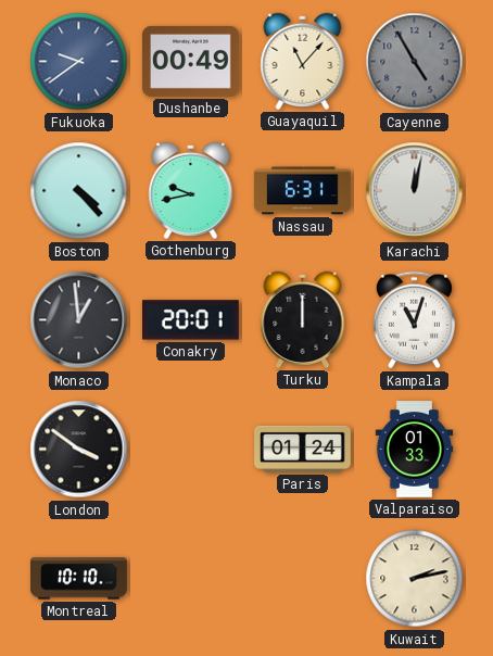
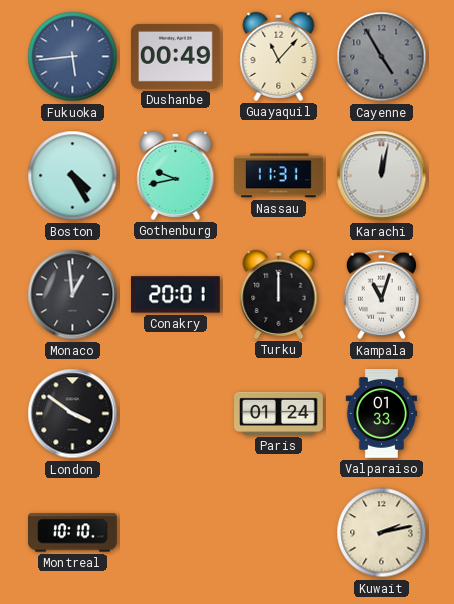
Fukuoka: 9:39 -> 5:44 (73, 57)
Boston: 4:23 -> 4:25 (73, 176)
Nassau: 6:31 -> 11:31 (279, 176)
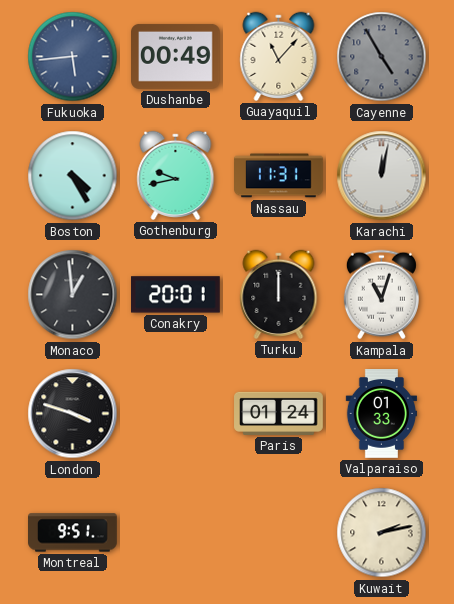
London: 3:51 -> 3:48 (73, 414)
Montreal: 10:10 -> 9:51 (73, 533)
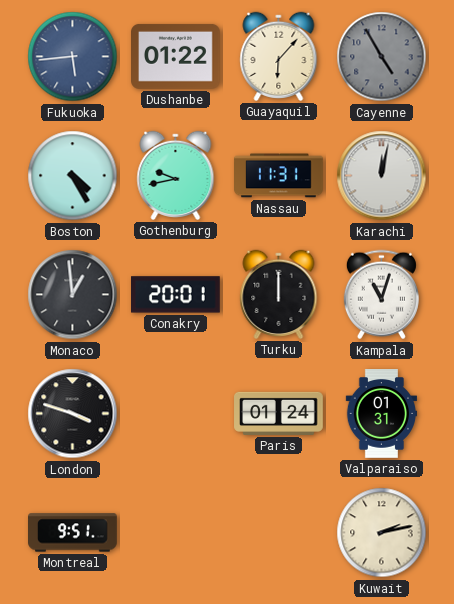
Dushanbe: 00:49 -> 01:22 (176, 56)
Guayaquil: 11:07 -> 6:07 (279, 56)
Valparaiso: 01:33 -> 01:31 (382, 414)
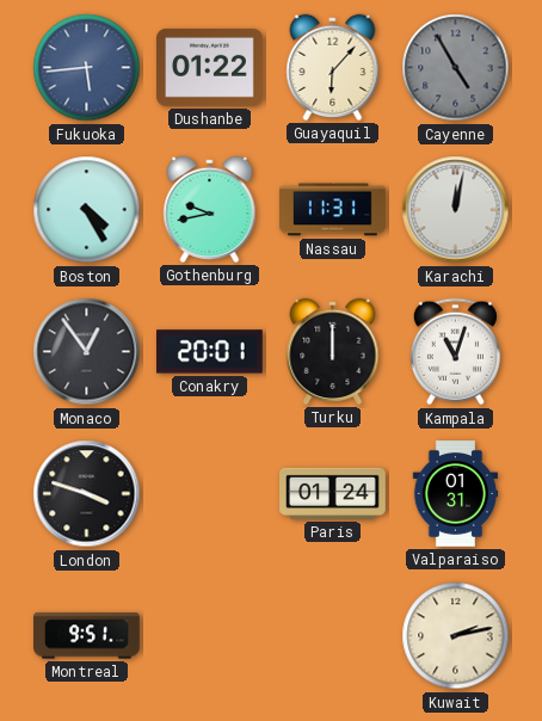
Monaco: 12:59 -> 12:54 (87, 352)
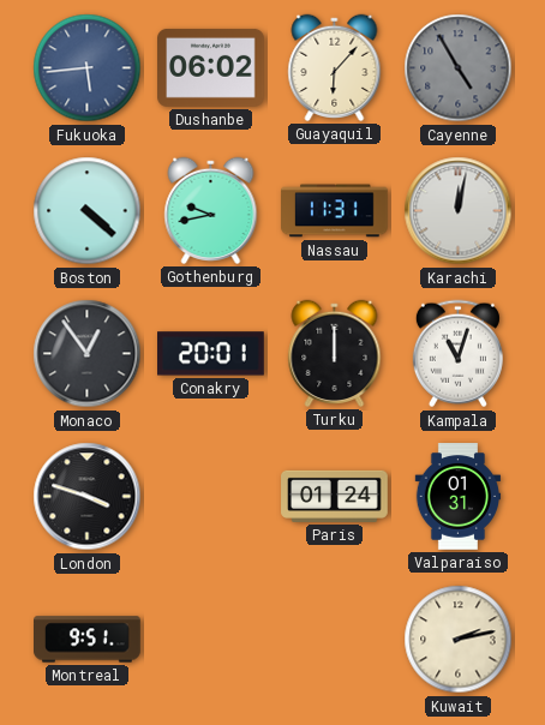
Dushanbe: 01:22 -> 06:02 (211, 67)
Boston: 4:25 -> 4:22 (88, 211)
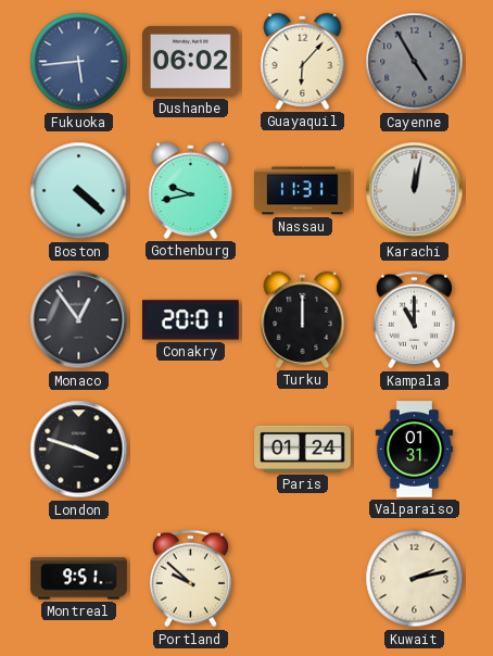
Kampala: 11:03 -> 11:00 (414, 320)
Portland: none -> 9:52 (190, 579)
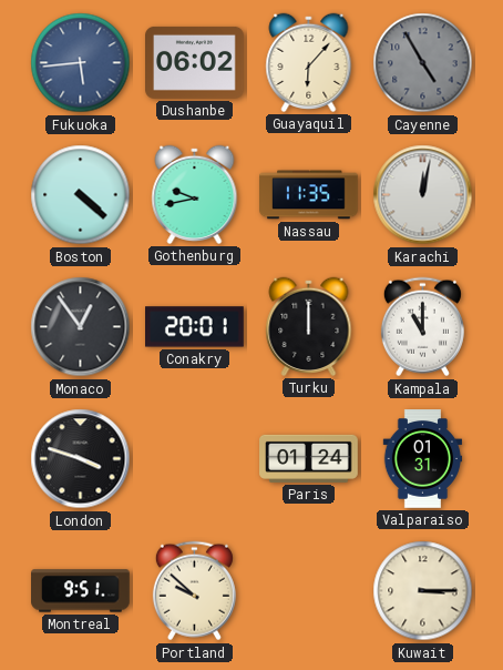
Nassau: 11:31 -> 11:35 (309, 195)
Kuwait: 2:13 -> 3:15 (423, 591)
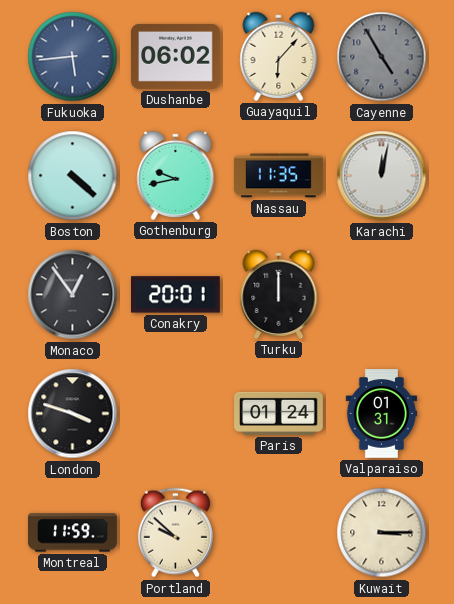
Kampala: 11:00 -> none (422, 327)
Montreal: 9:51 -> 11:59 (73, 533)
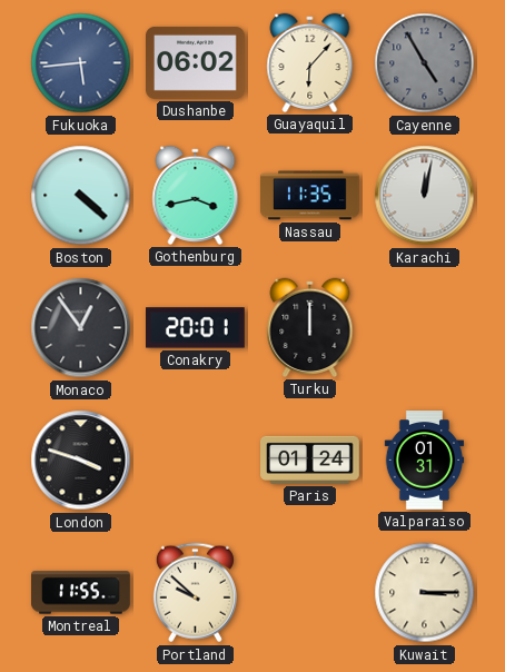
Gothenburg: 9:43 -> 3:43 (196, 195)
Montreal: 11:59 -> 11:55 (81, 593)
